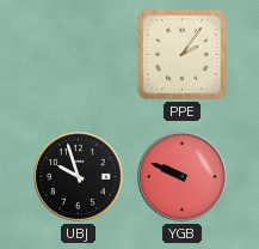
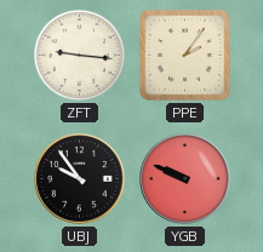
ZFT: none -> 9:16 (79, 55)
UBJ: 9:57 -> 9:54 (80, 179)
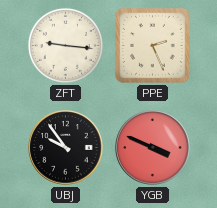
PPE: 2:06 -> 2:26 (153, 46)
YGB: 9:49 -> 3:49 (153, 148)
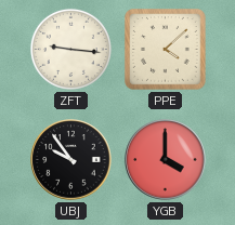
PPE: 2:26 -> 4:08 (166, 50)
YGB: 3:49 -> 4:00 (166, 160)
